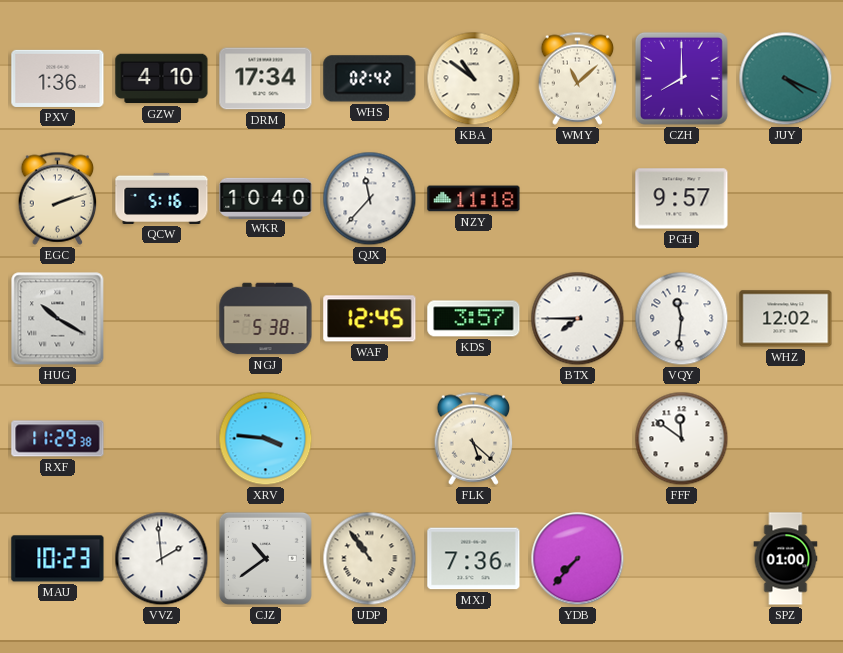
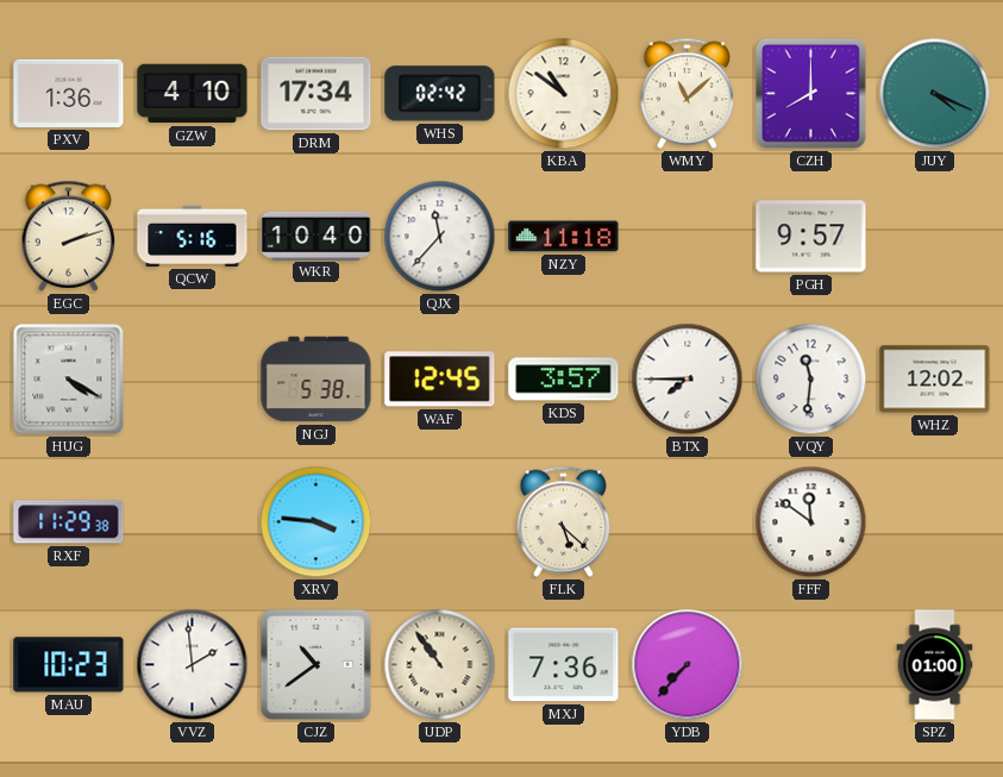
HUG: 10:20 -> 4:20 (69, 380)
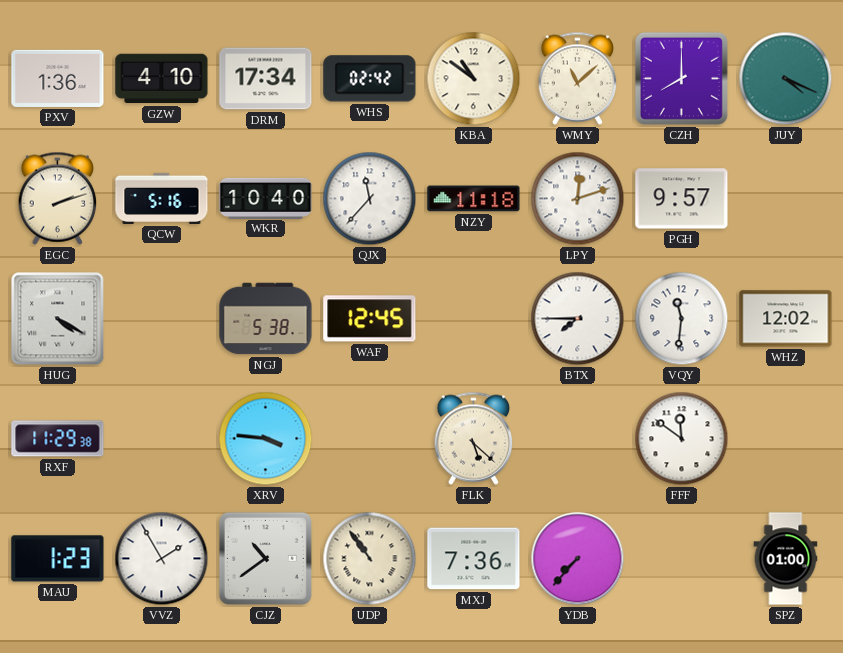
LPY: none -> 12:12 (578, 199)
KDS: 3:57 -> none (564, 380)
MAU: 10:23 -> 1:23 (58, 559)
VVZ: 1:59 -> 1:55 (162, 559)
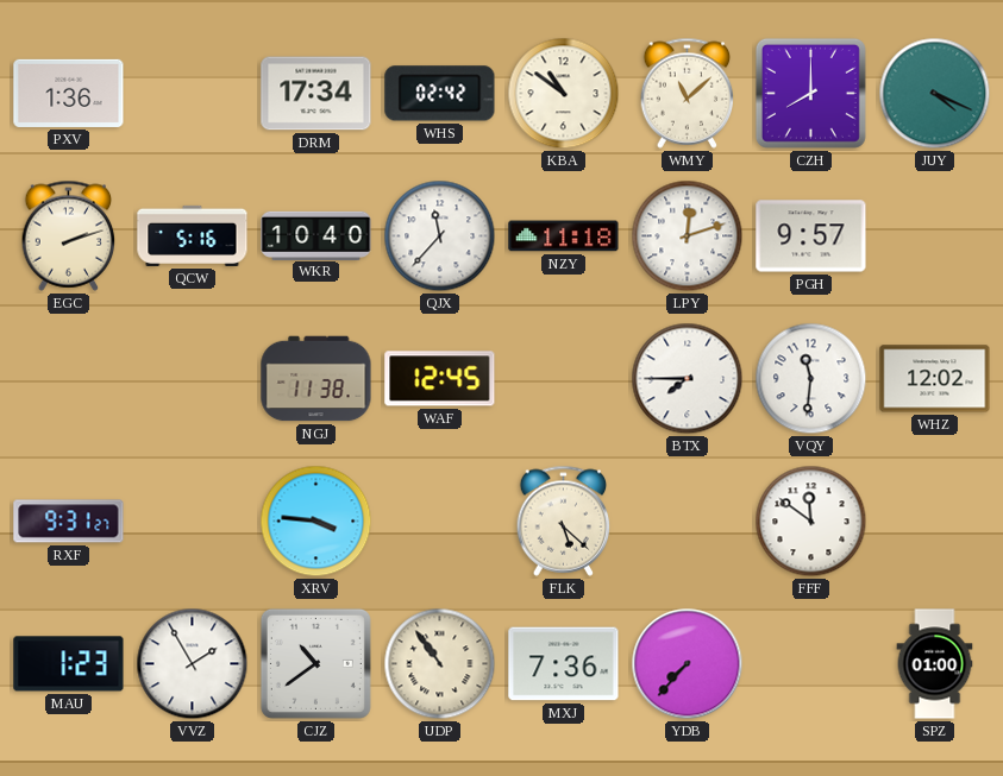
GZW: 4:10 -> none (162, 79)
HUG: 4:20 -> none (58, 319)
NGJ: 5:38 -> 11:38 (316, 379)
RXF: 11:29 -> 9:31 (69, 522)
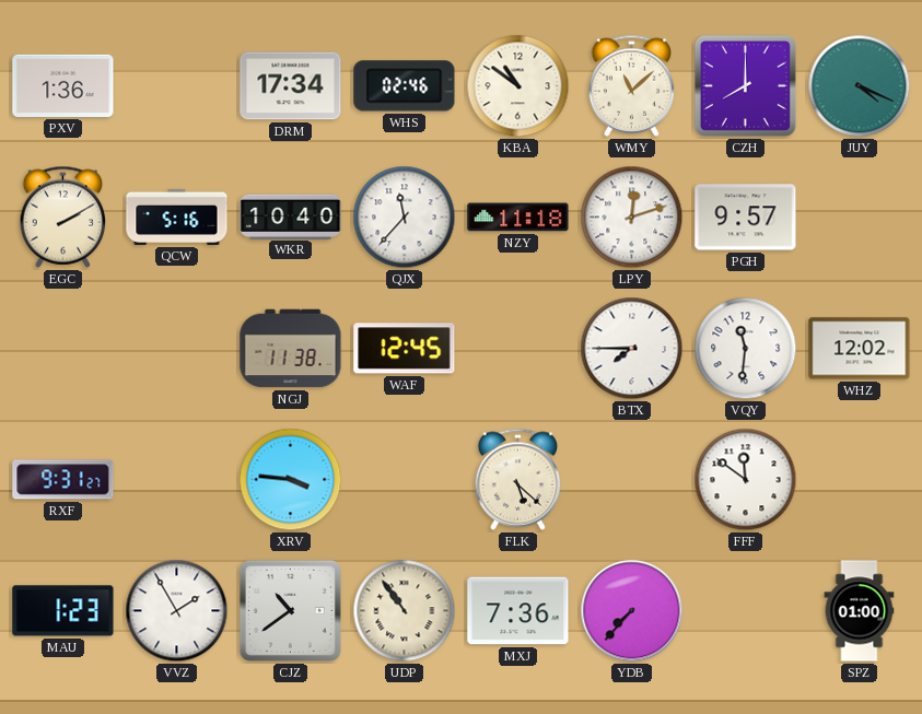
WHS: 02:42 -> 02:46 (405, 86)
EGC: 2:12 -> 2:10 (63, 216)
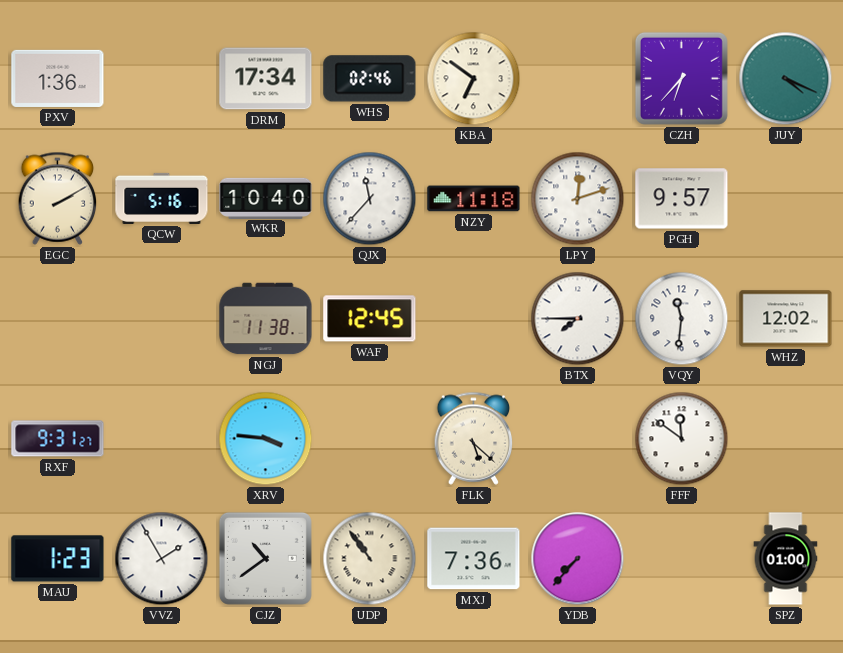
KBA: 10:51 -> 6:51 (474, 79)
WMY: 11:08 -> none (632, 85)
CZH: 8:00 -> 6:37 (681, 78)
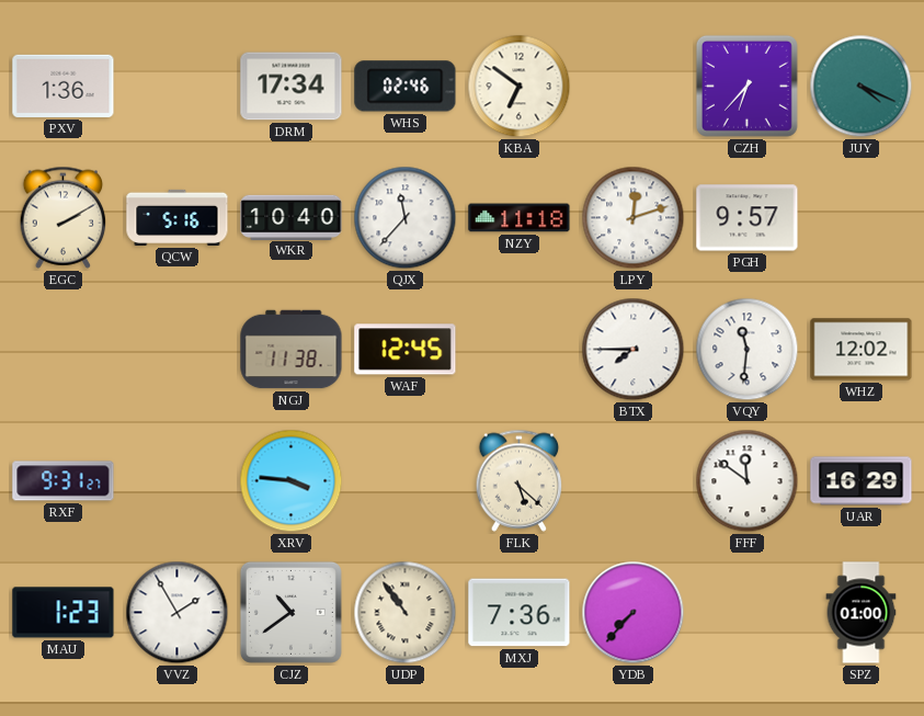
UAR: none -> 16:29 (862, 481)
